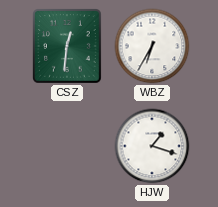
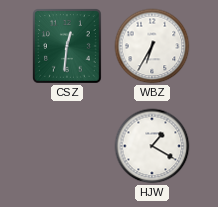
HJW: 1:18 -> 1:20 (152, 146)
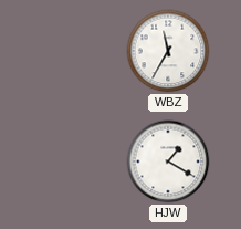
CSZ: 12:31 -> none (68, 47)
WBZ: 6:35 -> 11:35 (168, 51)
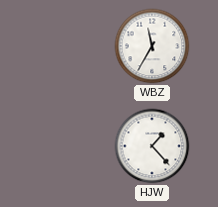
HJW: 1:20 -> 1:23 (152, 146)
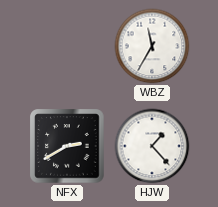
NFX: none -> 2:40 (67, 146)
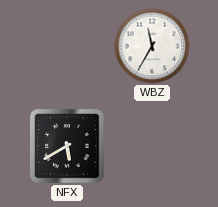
NFX: 2:40 -> 5:40 (67, 146)
HJW: 1:23 -> none (152, 146)
